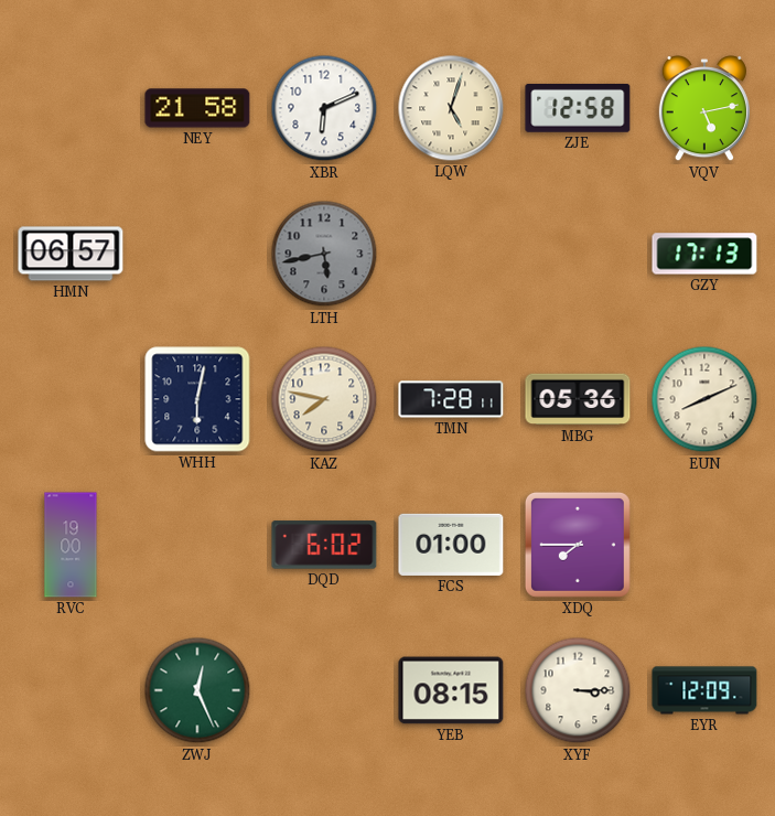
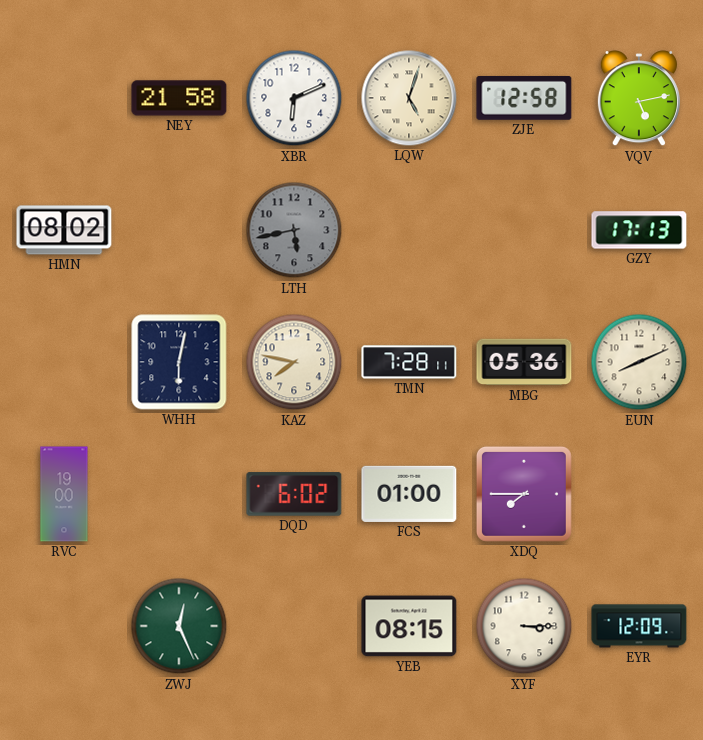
HMN: 06:57 -> 08:02 (64, 230)
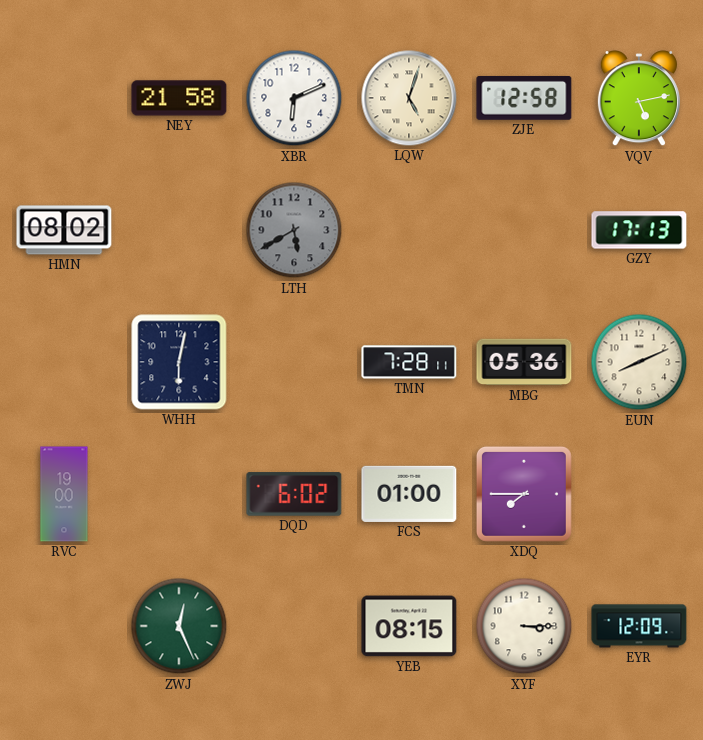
LTH: 5:43 -> 5:40 (294, 230)
KAZ: 7:47 -> none (294, 362)
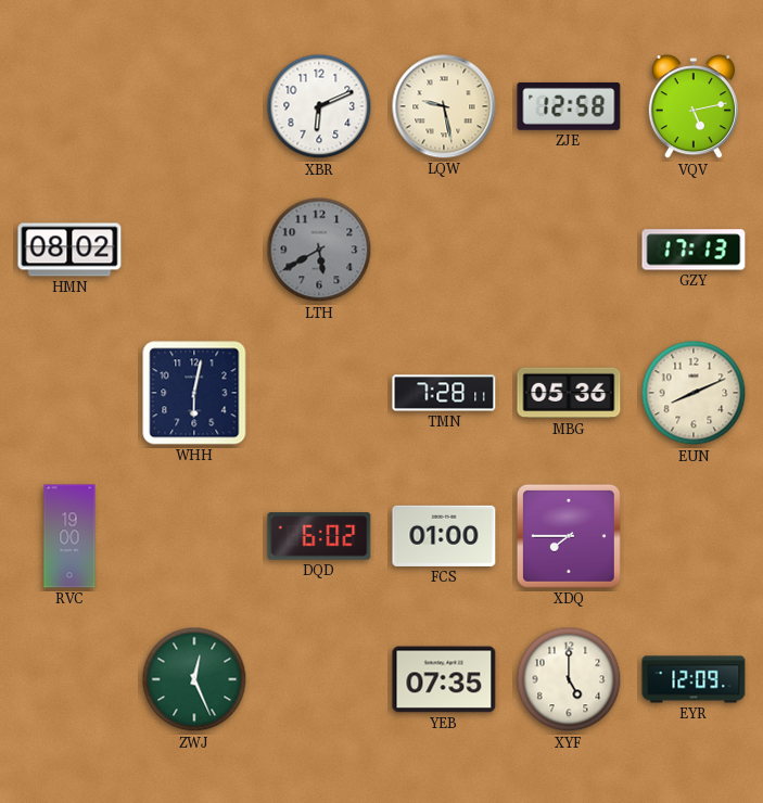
NEY: 21:58 -> none (179, 98)
LQW: 5:03 -> 9:28 (444, 106)
YEB: 08:15 -> 07:35 (444, 679)
XYF: 3:15 -> 5:00 (569, 679)
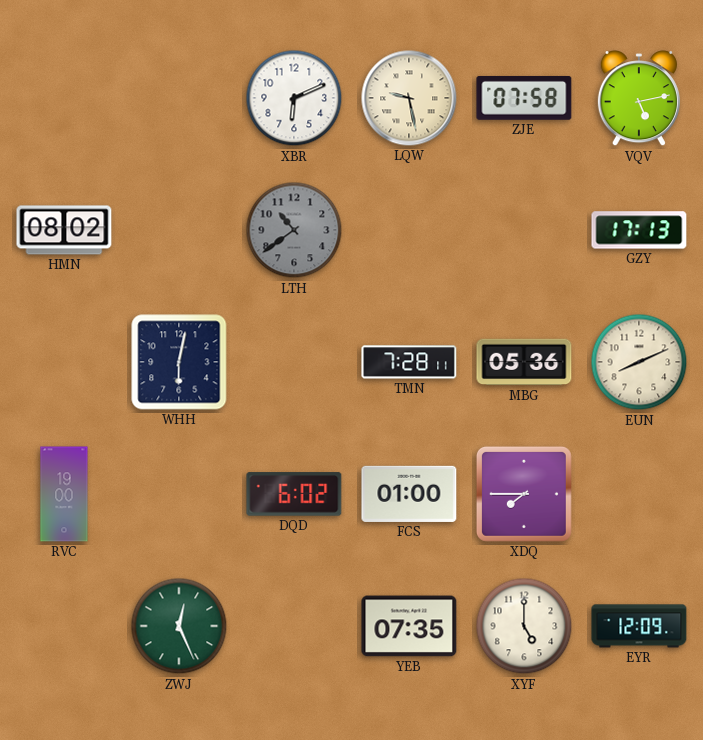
ZJE: 12:58 -> 07:58 (524, 98)
LTH: 5:40 -> 10:39 (294, 230)
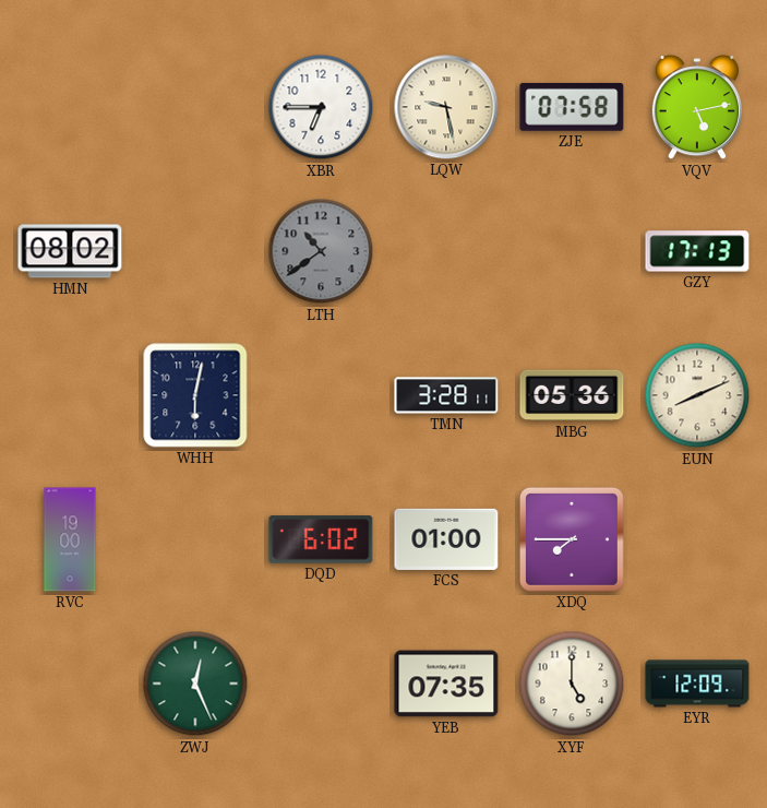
XBR: 6:11 -> 6:45 (321, 107)
TMN: 7:28 -> 3:28 (446, 395)
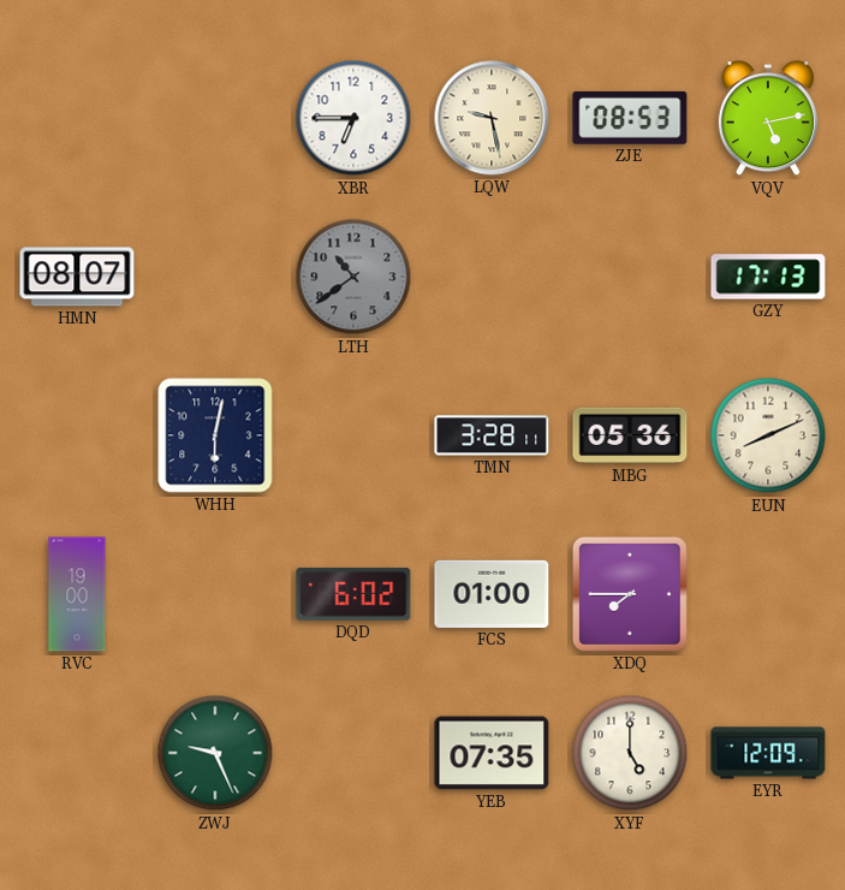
ZJE: 07:58 -> 08:53 (630, 118)
HMN: 08:02 -> 08:07 (77, 277)
ZWJ: 12:26 -> 9:26 (215, 753)
